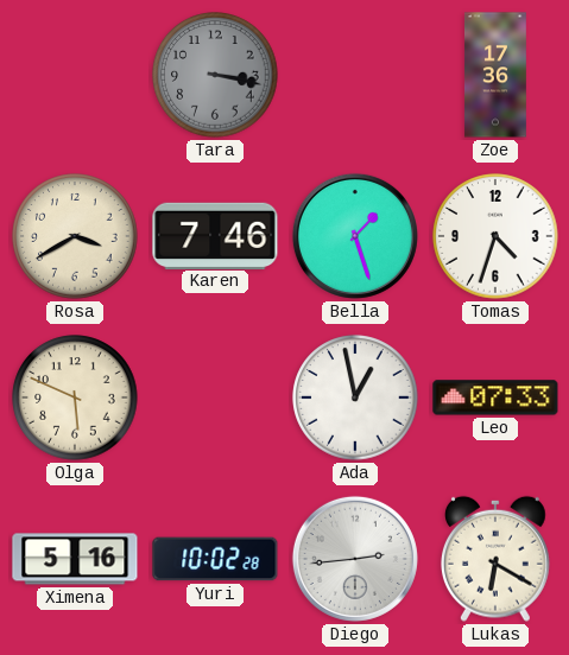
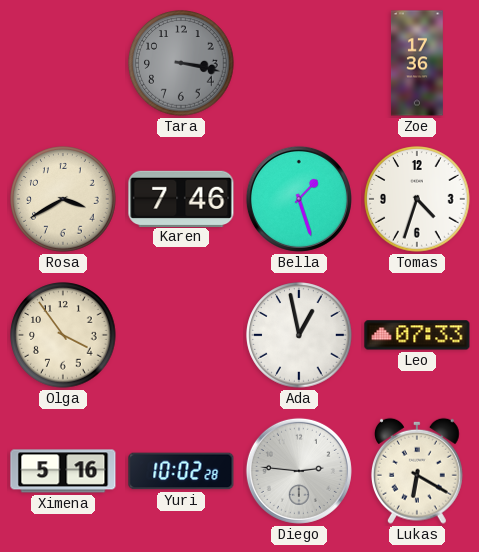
Olga: 5:49 -> 3:54 (63, 335)
Diego: 2:44 -> 2:46 (299, 471)
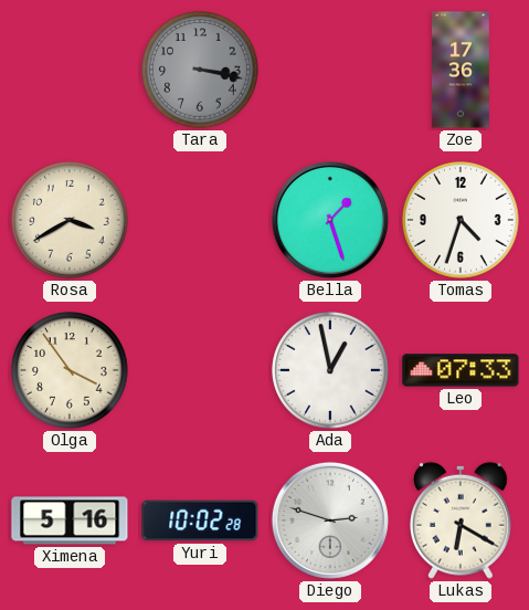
Karen: 7:46 -> none (181, 198)
Diego: 2:46 -> 2:48 (330, 520)
